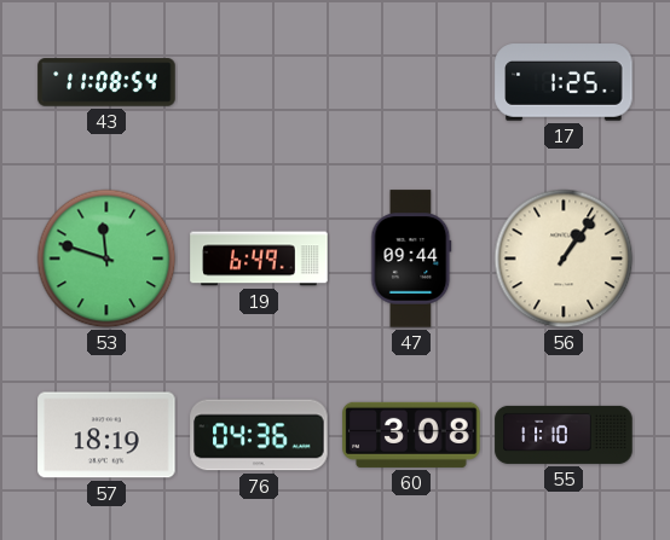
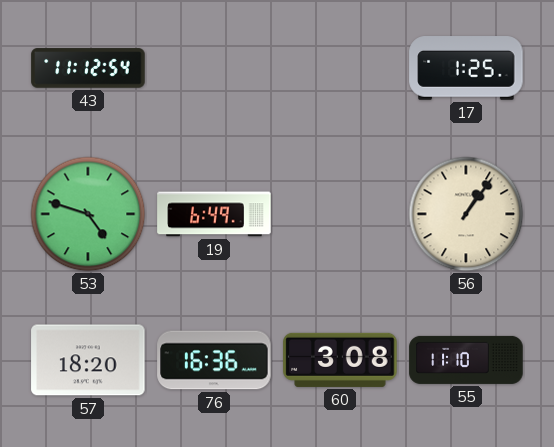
43: 11:08 -> 11:12 (88, 68)
53: 11:48 -> 4:48 (88, 214)
47: 09:44 -> none (411, 259)
57: 18:19 -> 18:20 (88, 360)
76: 04:36 -> 16:36 (214, 360)
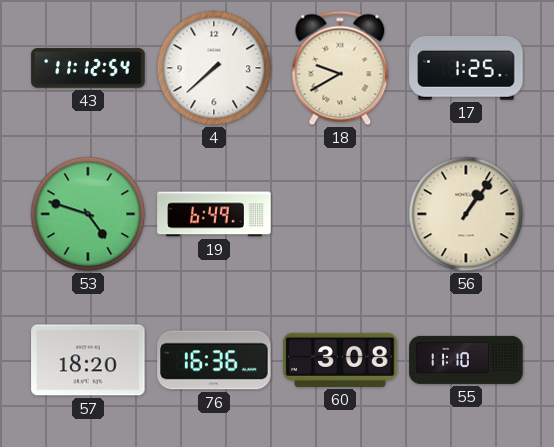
4: none -> 7:38 (214, 68)
18: none -> 9:40 (340, 68)
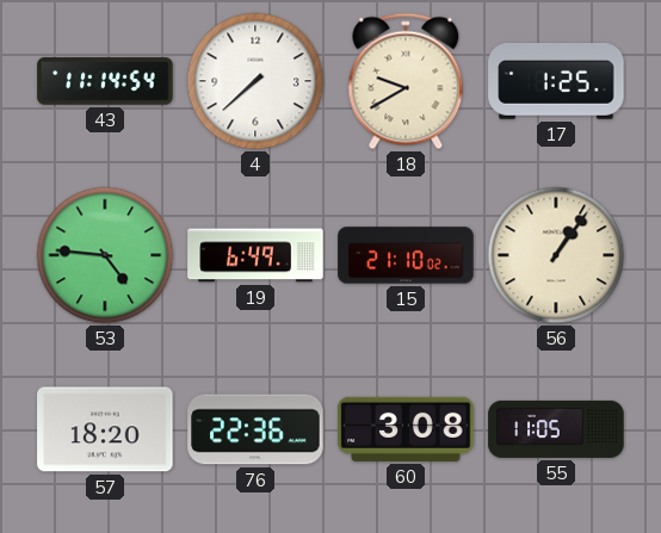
43: 11:12 -> 11:14 (105, 81)
53: 4:48 -> 4:46 (105, 255)
15: none -> 21:10 (406, 255)
76: 16:36 -> 22:36 (255, 429)
55: 11:10 -> 11:05 (556, 429)
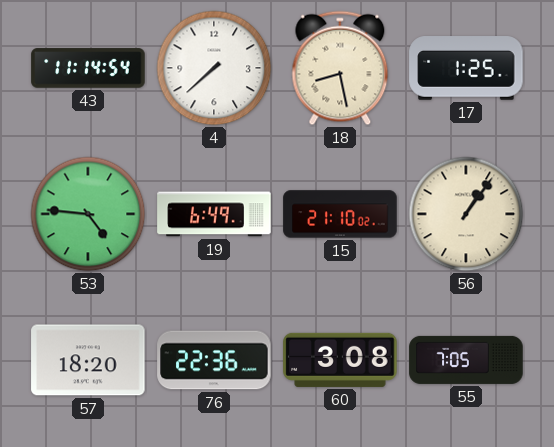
18: 9:40 -> 8:28 (340, 68)
55: 11:05 -> 7:05 (466, 360)
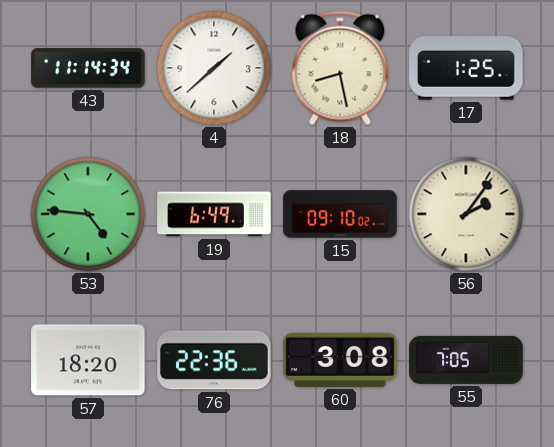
43: 11:14:54 -> 11:14:34 (88, 68)
4: 7:38 -> 1:38 (214, 68)
15: 21:10 -> 09:10 (340, 214)
56: 1:06 -> 2:06 (466, 214)
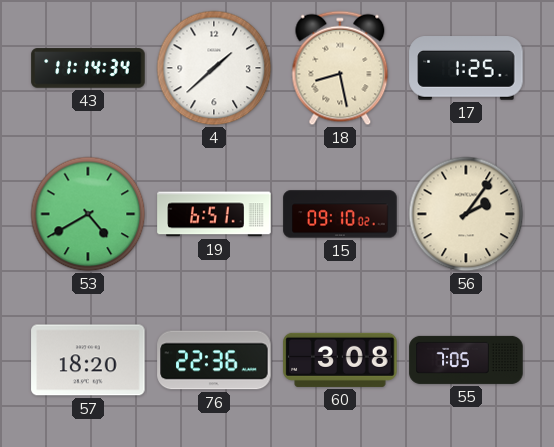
53: 4:46 -> 4:40 (88, 214)
19: 6:49 -> 6:51 (214, 214)
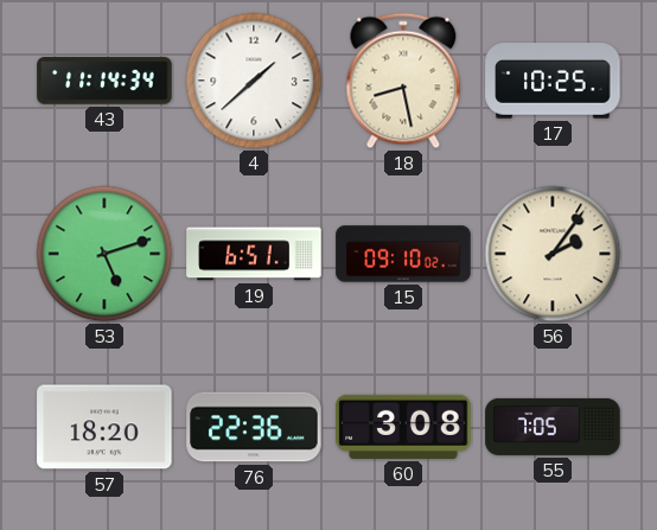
17: 1:25 -> 10:25 (553, 81)
53: 4:40 -> 5:12 (104, 254)
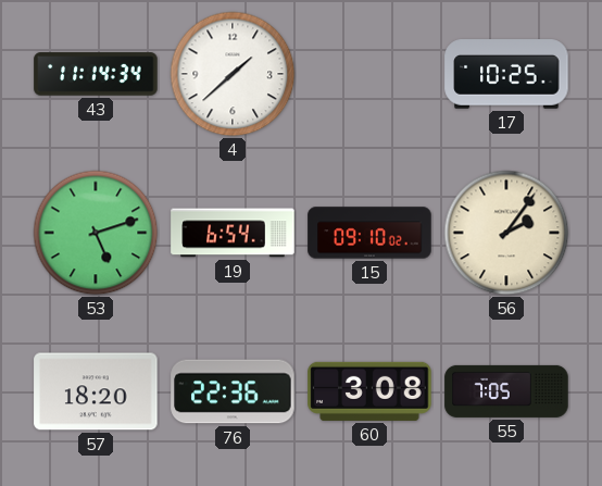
18: 8:28 -> none (403, 81)
19: 6:51 -> 6:54 (233, 233)
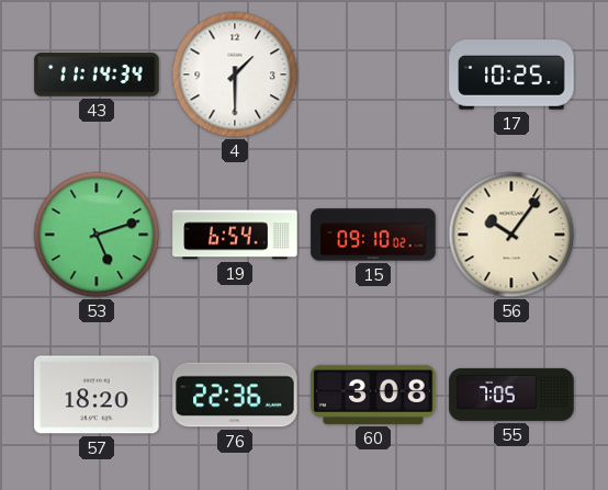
4: 1:38 -> 1:30 (235, 75)
56: 2:06 -> 10:06 (511, 235)
